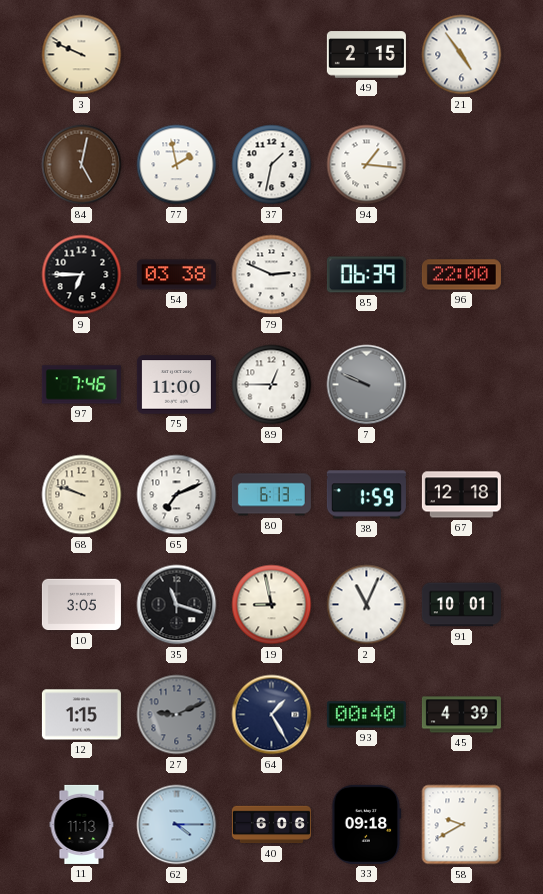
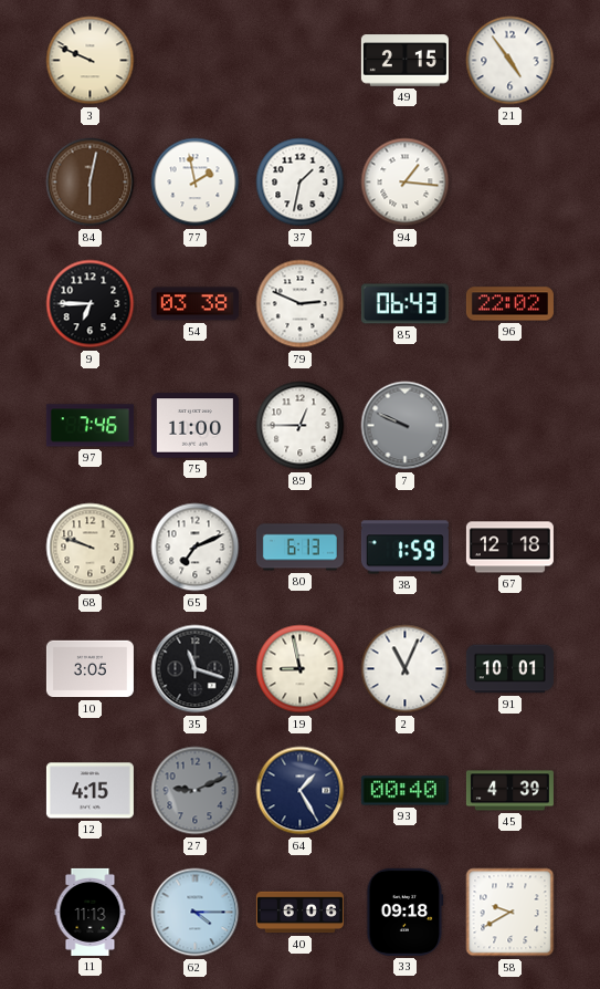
84: 5:02 -> 6:02 (91, 183)
85: 06:39 -> 06:43 (404, 304)
96: 22:00 -> 22:02 (509, 304)
12: 1:15 -> 4:15 (90, 791)
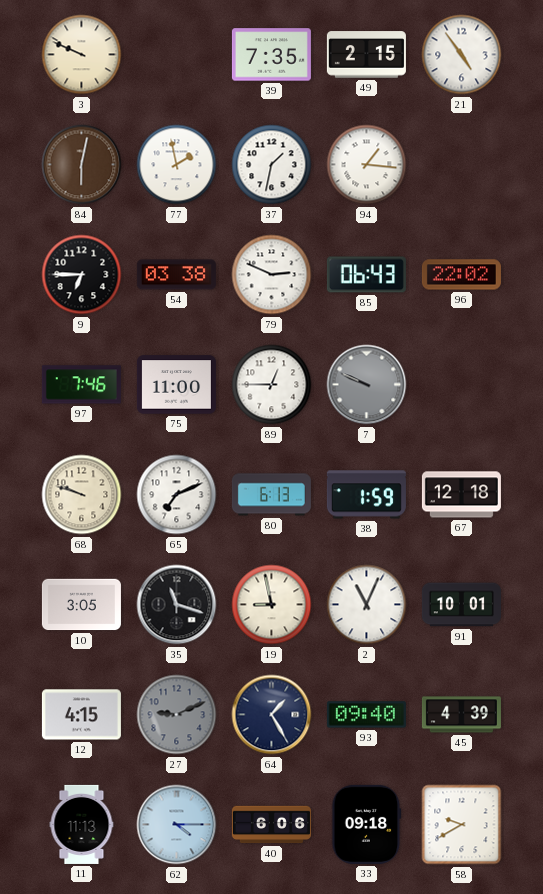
39: none -> 7:35 (271, 55)
93: 00:40 -> 09:40 (366, 715)
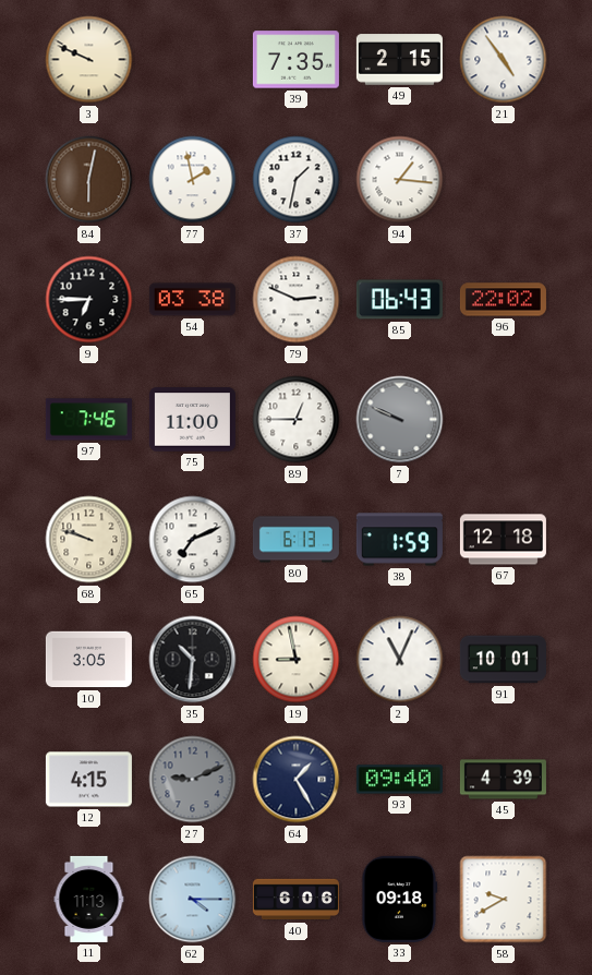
35: 11:18 -> 10:31 (193, 660)
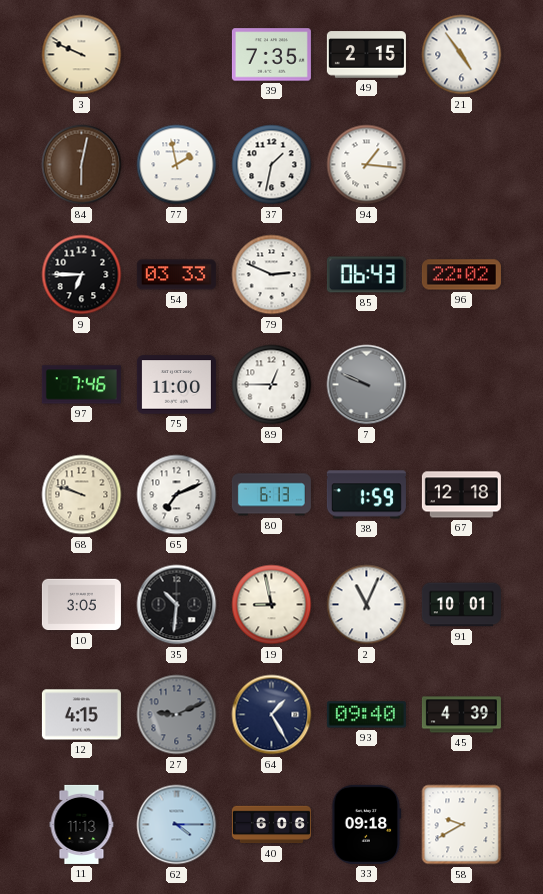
54: 03:38 -> 03:33 (176, 275)
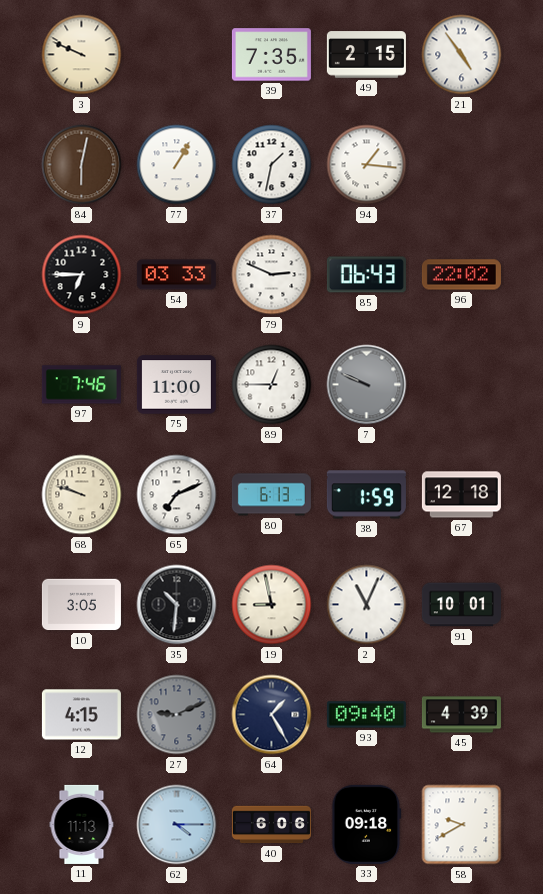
77: 1:58 -> 1:05 (177, 165)
